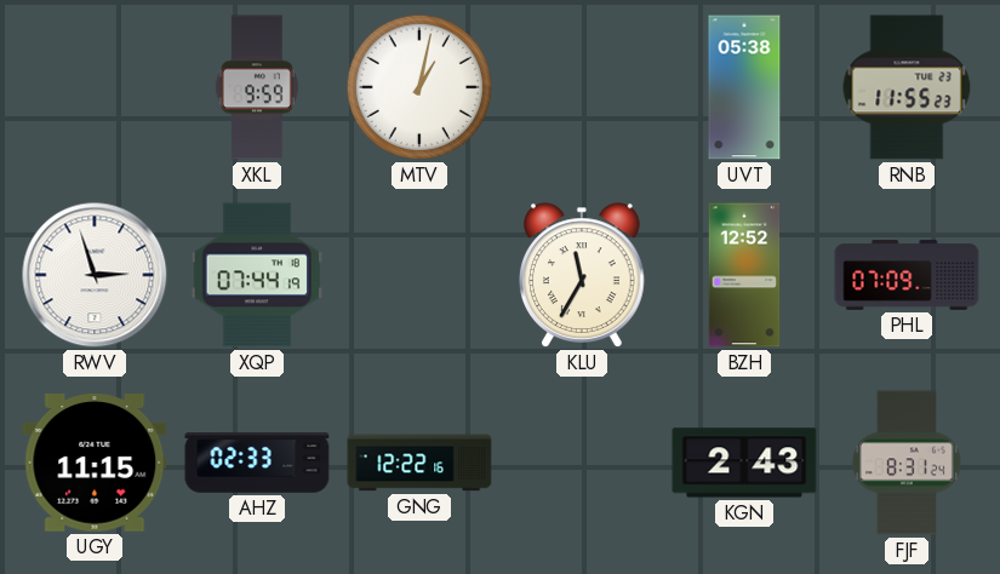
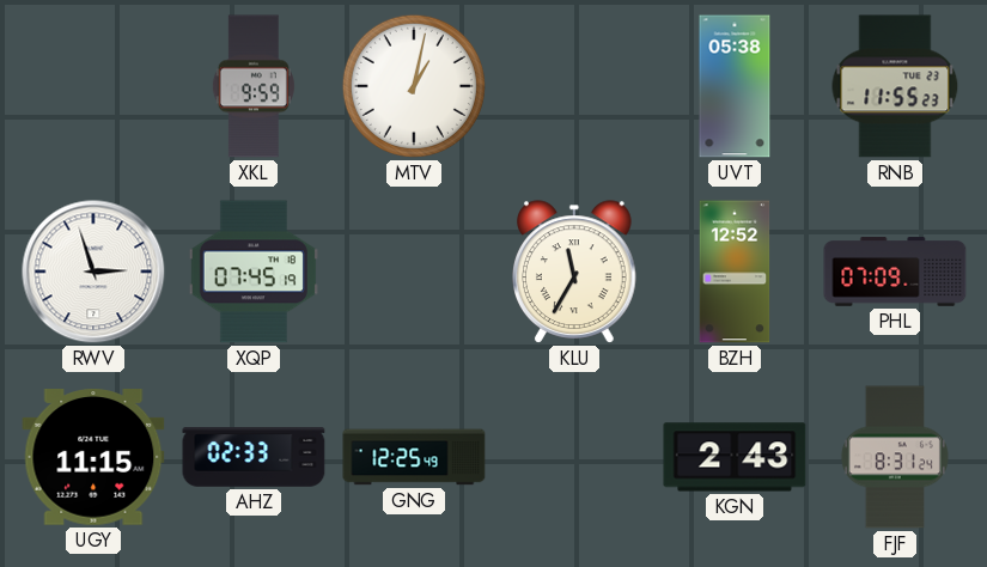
XQP: 07:44 -> 07:45 (254, 272)
GNG: 12:22 -> 12:25 (414, 457)
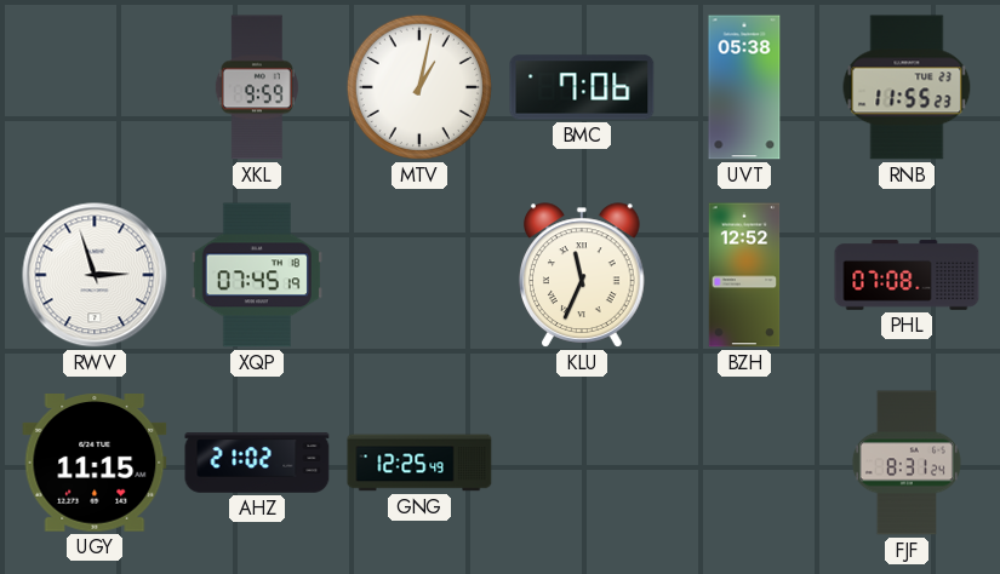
BMC: none -> 7:06 (582, 87)
KLU: 11:35 -> 11:34 (582, 275)
PHL: 07:09 -> 07:08 (907, 275)
AHZ: 02:33 -> 21:02 (257, 463)
KGN: 2:43 -> none (735, 457)
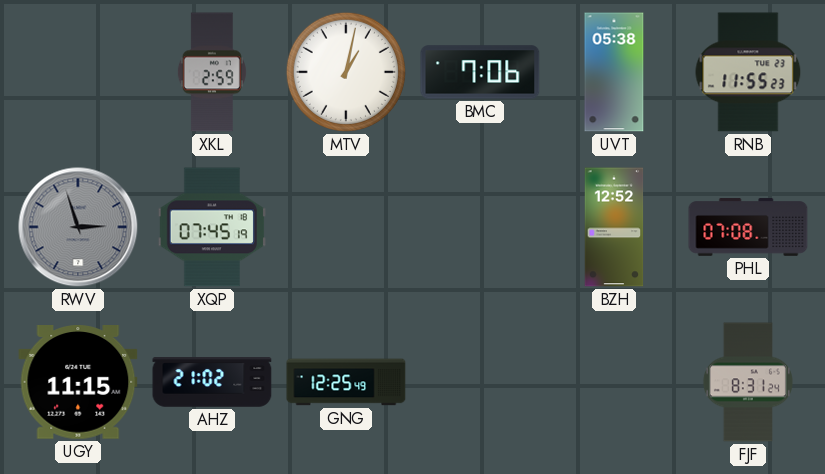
XKL: 9:59 -> 2:59 (212, 72)
RWV dial: white -> grey (78, 227)
KLU: 11:34 -> none (582, 275)
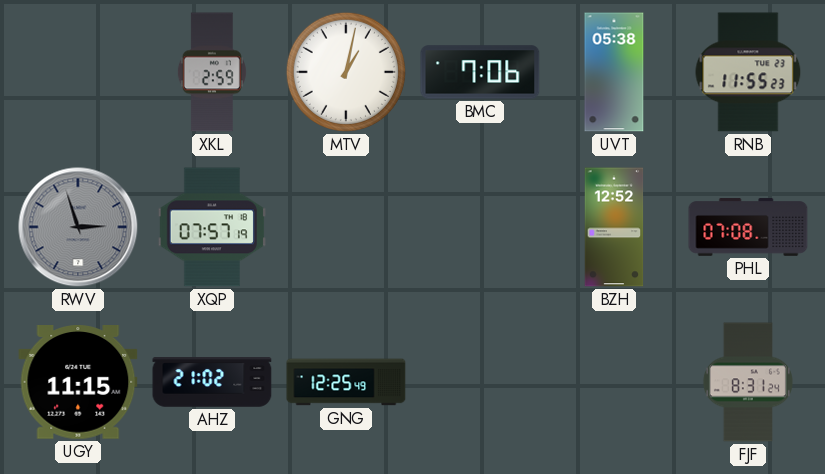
XQP: 07:45 -> 07:57 (212, 227)
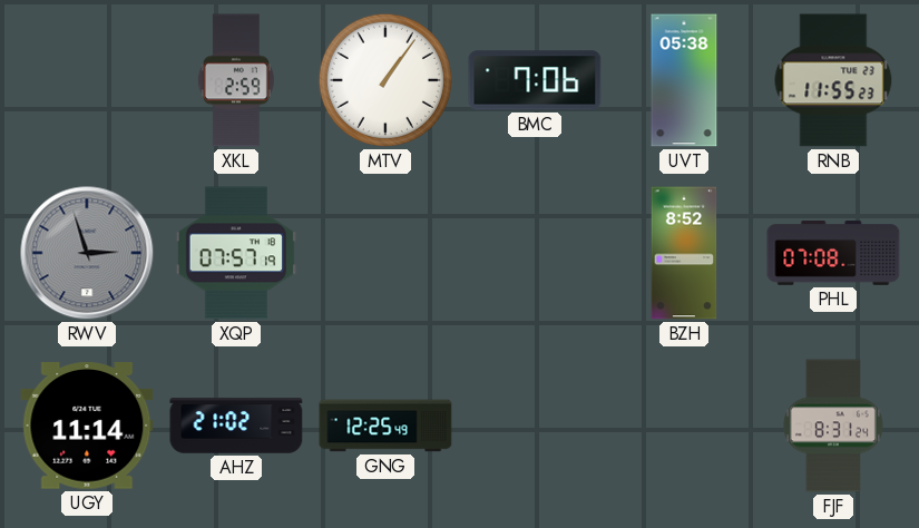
MTV: 1:02 -> 1:06 (385, 80)
BZH: 12:52 -> 8:52 (684, 253)
UGY: 11:15 -> 11:14 (87, 427)
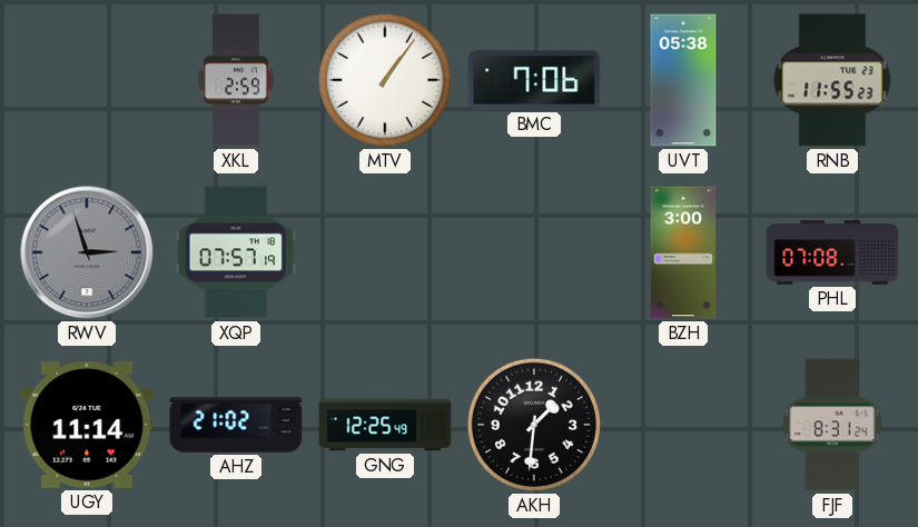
BZH: 8:52 -> 3:00 (683, 252)
AKH: none -> 1:31 (534, 425)
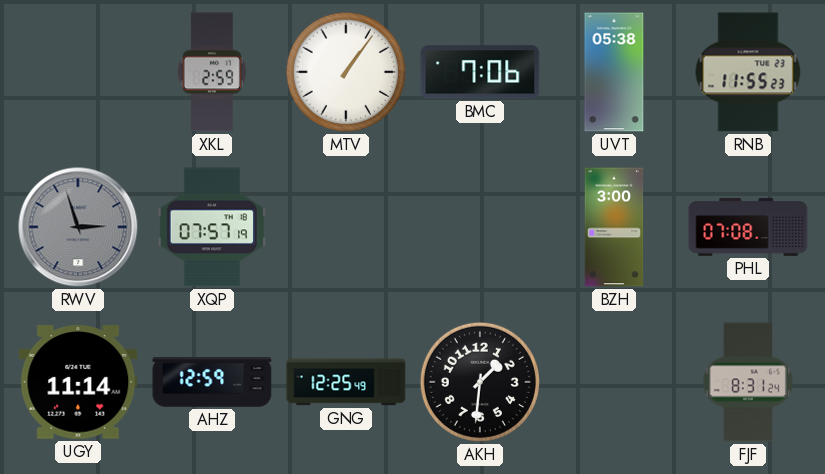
AHZ: 21:02 -> 12:59 (212, 382)
